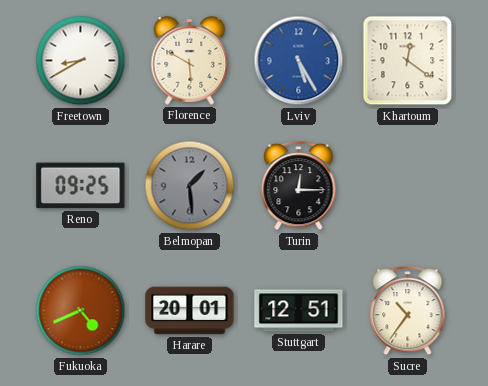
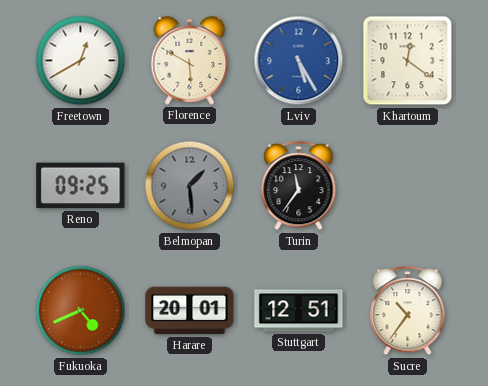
Freetown: 8:40 -> 12:40 (81, 61)
Turin: 12:15 -> 11:36 (299, 186)
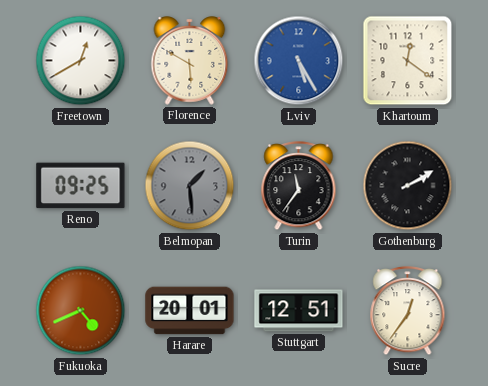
Gothenburg: none -> 2:10 (408, 186)
Sucre: 10:36 -> 12:36 (408, 311)
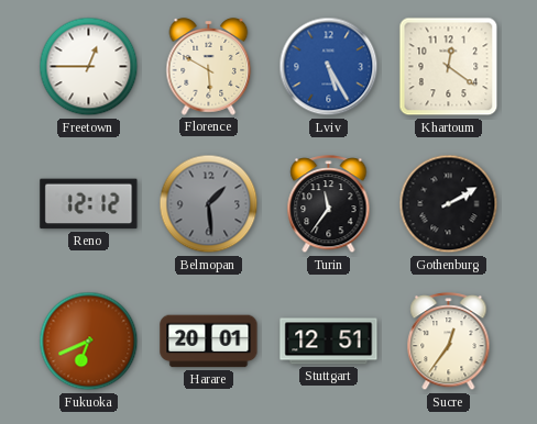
Freetown: 12:40 -> 12:45 (89, 67)
Reno: 09:25 -> 12:12 (89, 204)
Fukuoka: 4:41 -> 6:41 (89, 342)
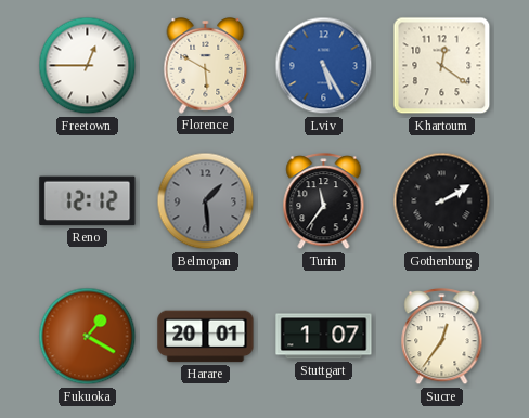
Fukuoka: 6:41 -> 1:20 (88, 337)
Stuttgart: 12:51 -> 1:07 (324, 337)
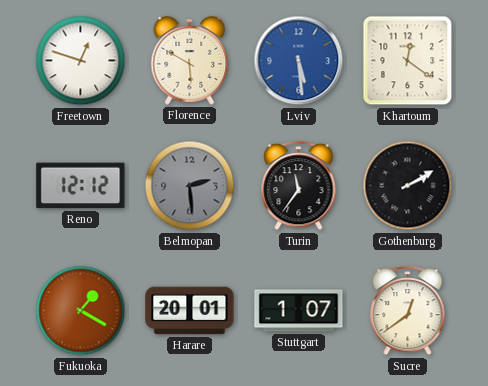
Freetown: 12:45 -> 12:48 (81, 61)
Lviv: 5:25 -> 5:29 (299, 61)
Belmopan: 1:29 -> 2:29 (190, 186)
Sucre: 12:36 -> 12:39 (408, 311)
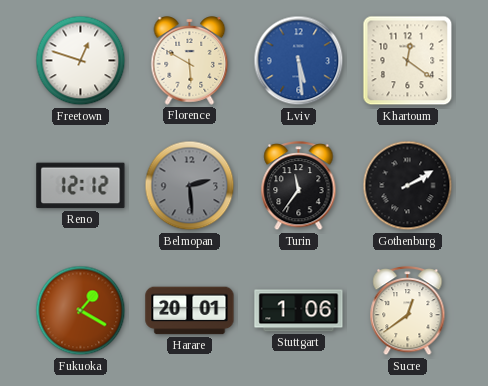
Stuttgart: 1:07 -> 1:06 (299, 311)
